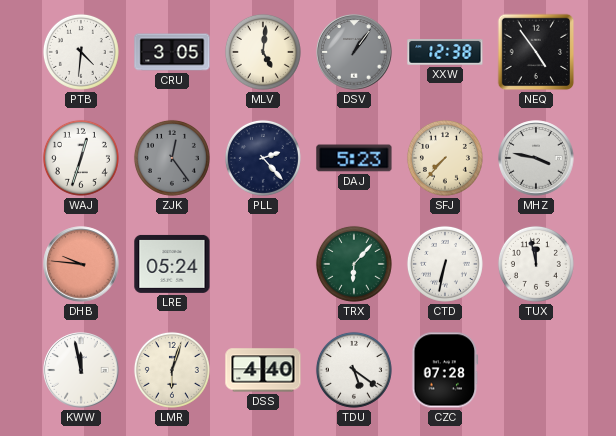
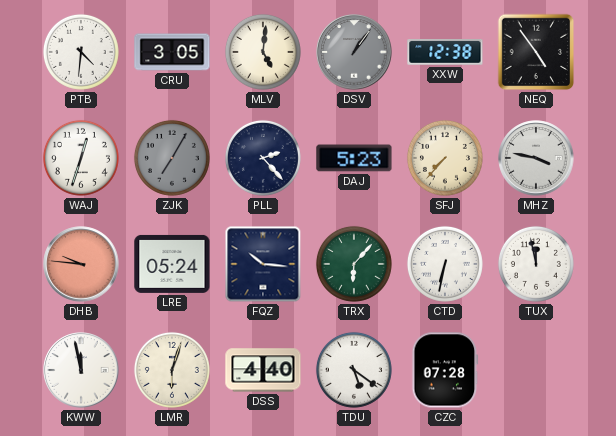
ZJK: 12:24 -> 7:05 (172, 158)
FQZ: none -> 10:16 (263, 264)
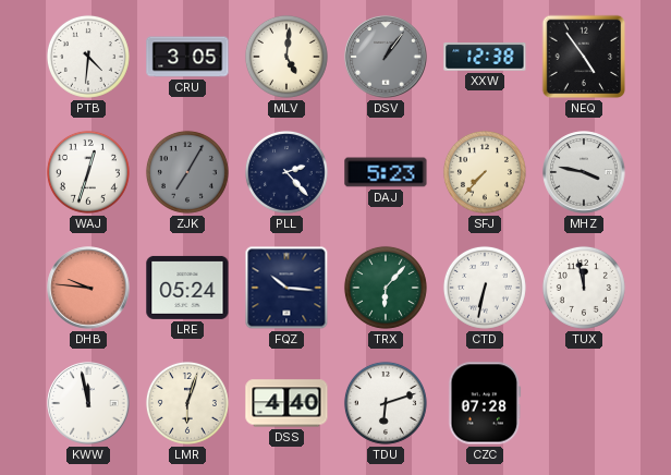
TDU: 5:21 -> 6:12 (386, 403)
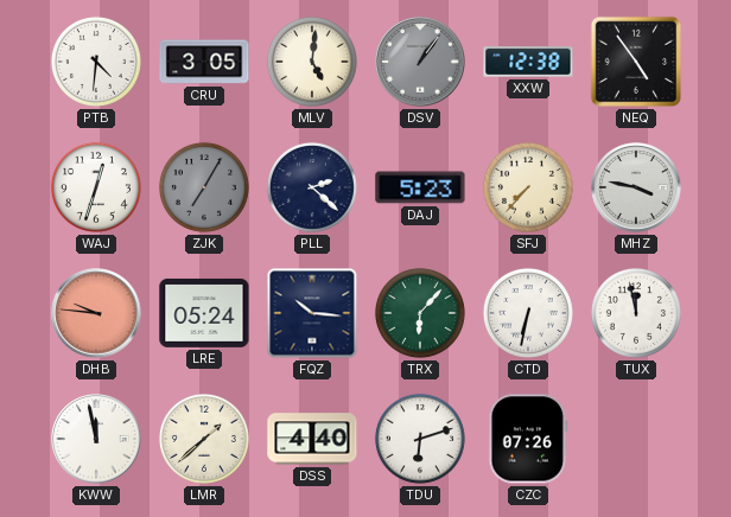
PLL: 2:23 -> 2:22 (312, 187)
LMR: 6:03 -> 1:38 (204, 439)
CZC: 07:28 -> 07:26 (528, 439)
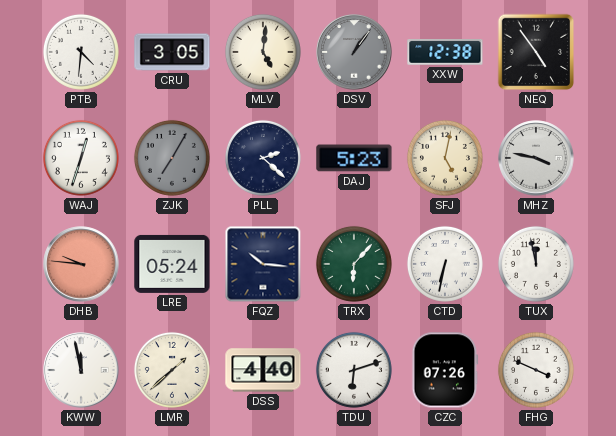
SFJ: 7:37 -> 5:02 (445, 158)
FHG: none -> 3:49 (536, 370)
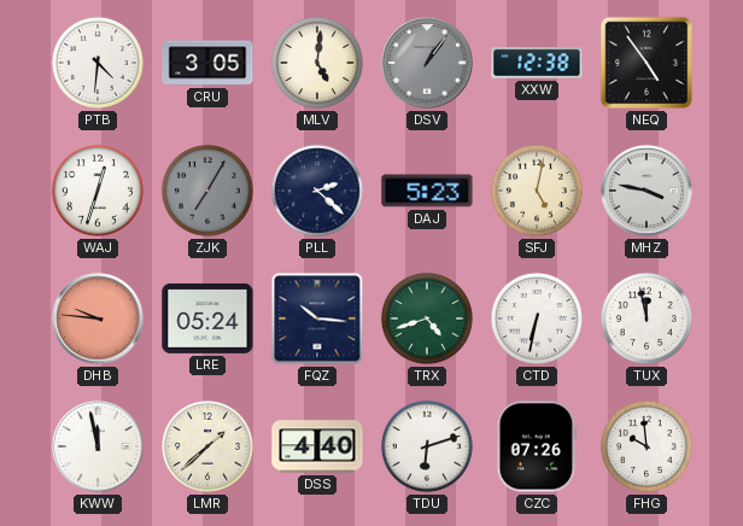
TRX: 6:07 -> 4:42 (427, 318)
FHG: 3:49 -> 9:59 (647, 446)
